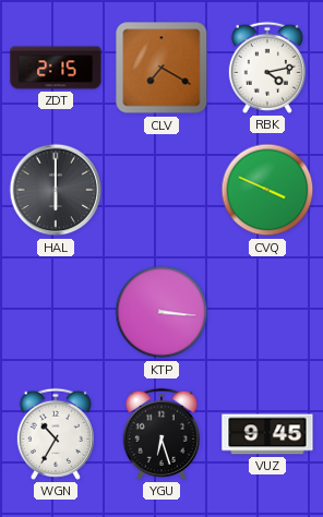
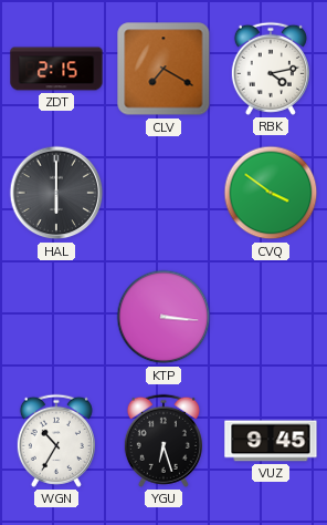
CVQ: 3:49 -> 3:51 (271, 193)
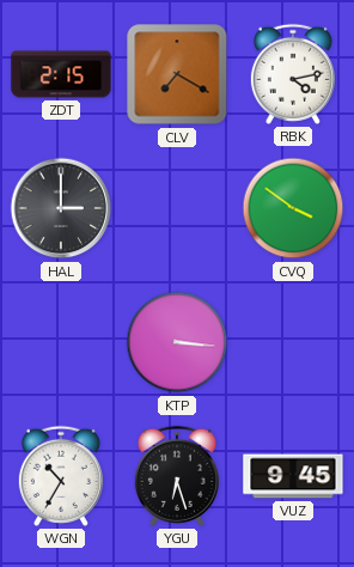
HAL: 6:00 -> 3:00 (61, 208)
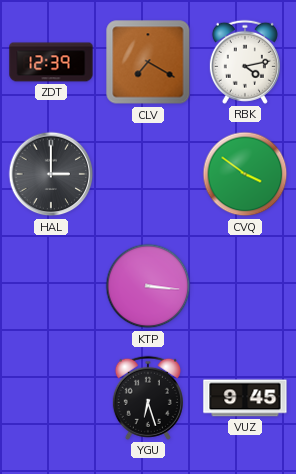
ZDT: 2:15 -> 12:39 (51, 62)
WGN: 10:35 -> none (61, 476)
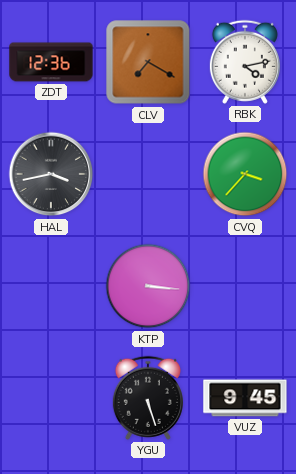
ZDT: 12:39 -> 12:36 (51, 62)
HAL: 3:00 -> 3:43 (51, 174)
CVQ: 3:51 -> 3:37 (245, 174)
YGU: 6:27 -> 5:27 (148, 398)
